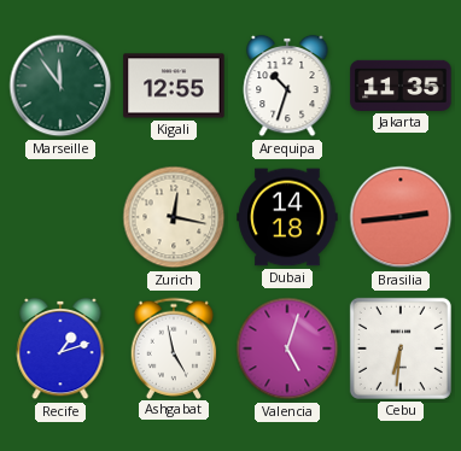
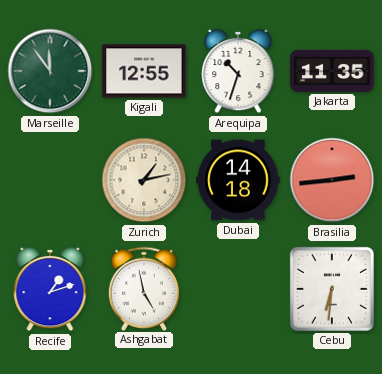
Zurich: 12:17 -> 1:13 (144, 180)
Valencia: 5:03 -> none (287, 348)
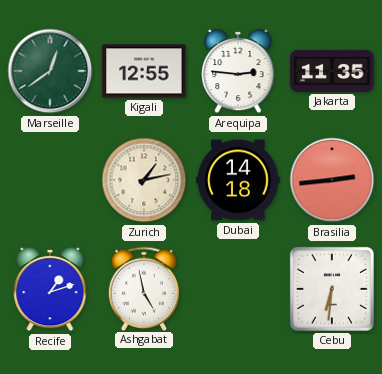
Marseille: 11:54 -> 12:39 (50, 71)
Arequipa: 10:33 -> 2:46 (238, 71)
